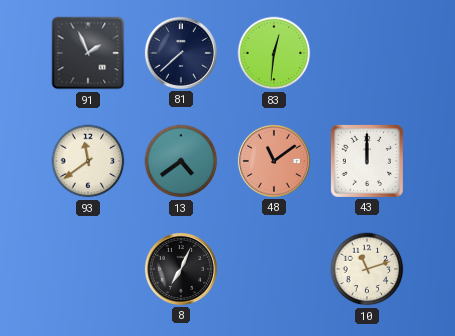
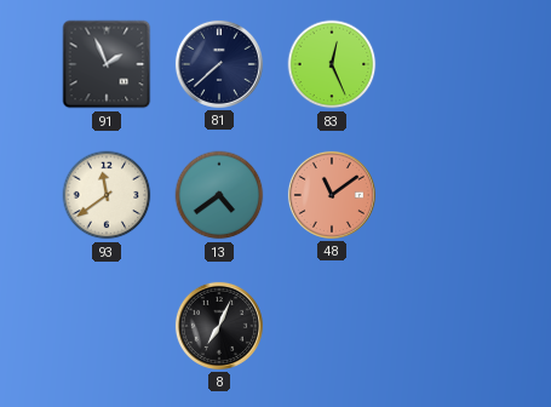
83: 12:31 -> 12:26 (332, 64)
43: 12:00 -> none (367, 161)
10: 11:12 -> none (367, 269)
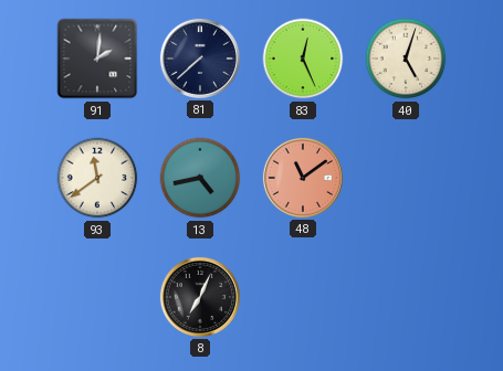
91: 1:56 -> 2:01 (97, 59)
40: none -> 5:03 (406, 59)
13: 4:39 -> 4:43 (200, 178)
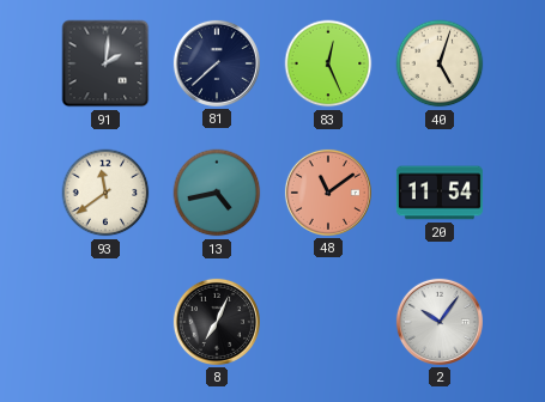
20: none -> 11:54 (440, 193)
2: none -> 10:06 (440, 322)
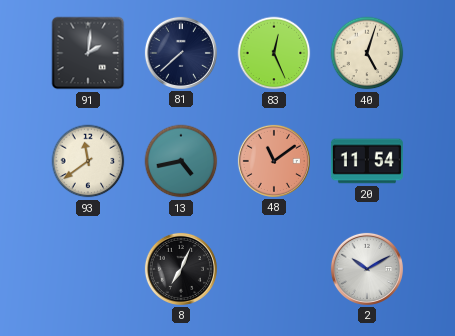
2: 10:06 -> 10:10 (367, 269)
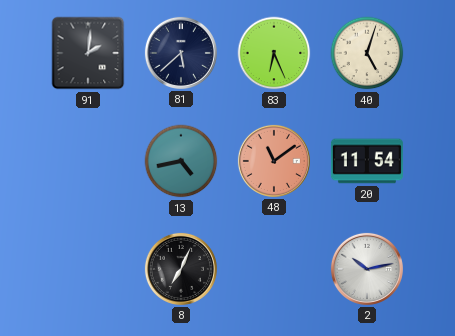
81: 7:38 -> 5:38 (181, 53)
83: 12:26 -> 6:26 (274, 53)
93: 11:39 -> none (88, 161)
2: 10:10 -> 10:13 (367, 269)
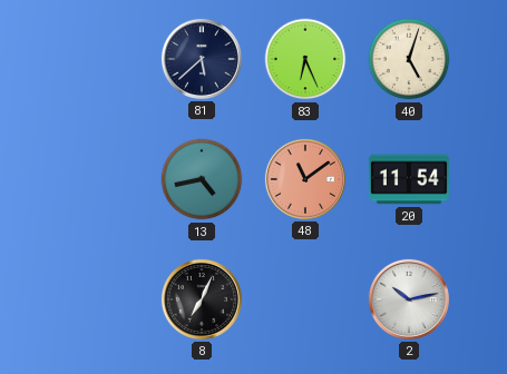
91: 2:01 -> none (88, 53)
